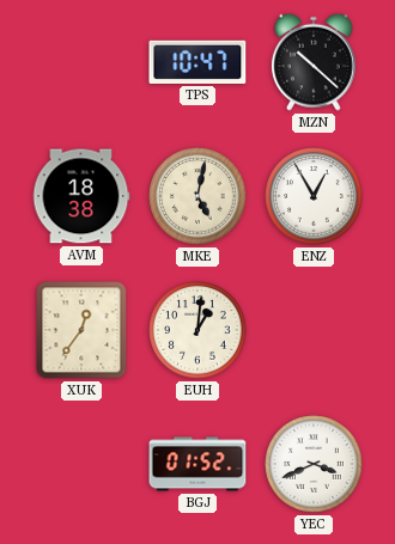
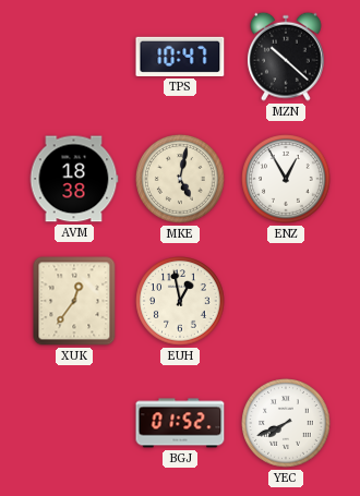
EUH: 1:01 -> 12:58 (180, 301)
YEC: 3:41 -> 7:41 (286, 423)
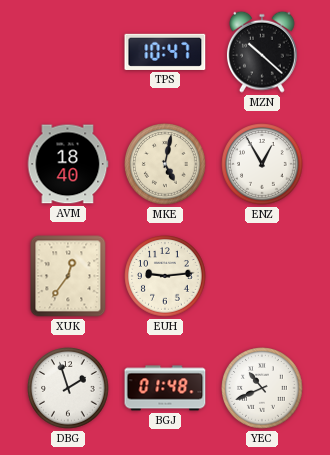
AVM: 18:38 -> 18:40 (68, 164)
EUH: 12:58 -> 9:14 (165, 276)
DBG: none -> 1:57 (68, 388)
BGJ: 01:52 -> 01:48 (165, 388)
YEC: 7:41 -> 10:41 (262, 388)
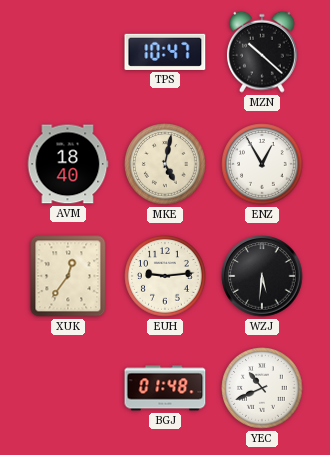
WZJ: none -> 5:31 (262, 276)
DBG: 1:57 -> none (68, 388)
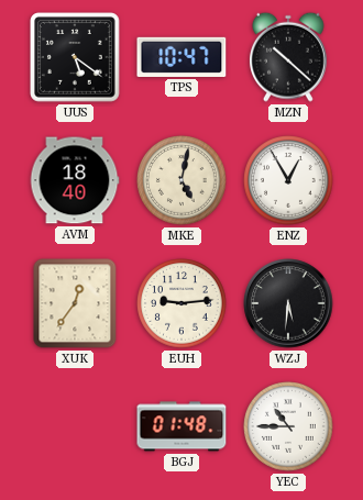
UUS: none -> 5:21 (75, 57)
YEC: 10:41 -> 10:45 (288, 426)
